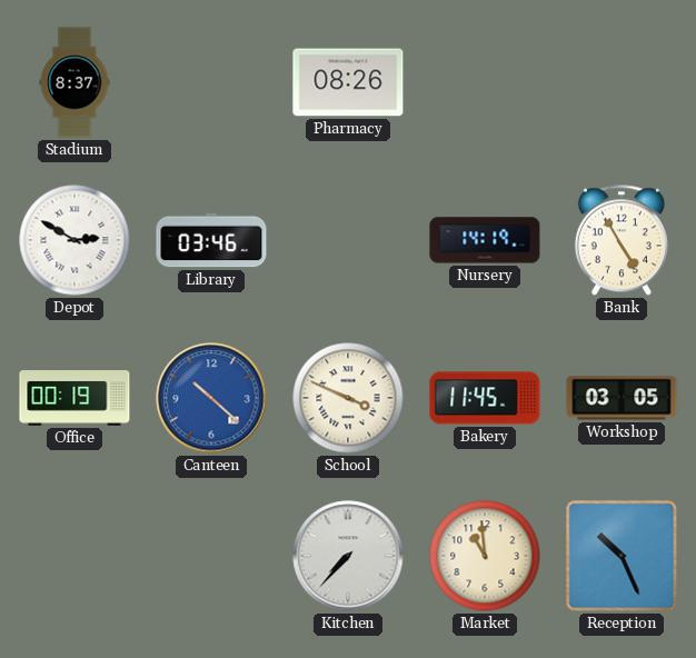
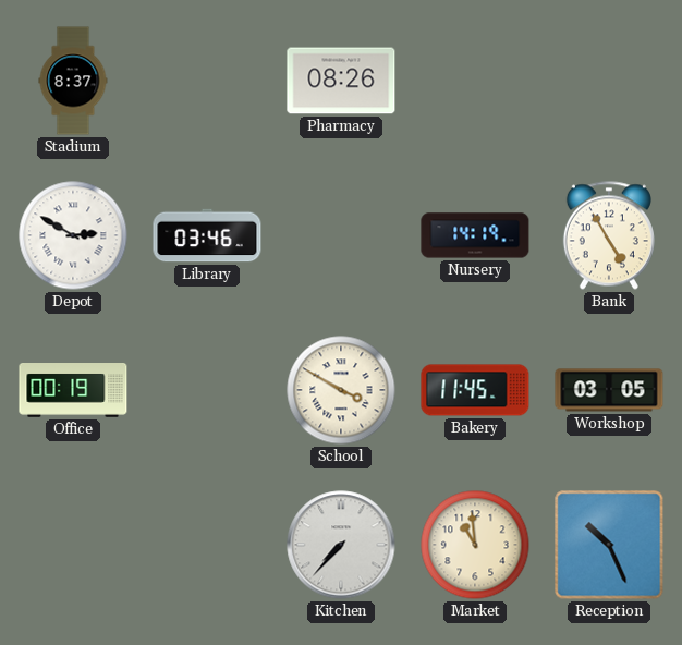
Canteen: 10:22 -> none (211, 398)
School: 3:49 -> 3:50 (341, 390)
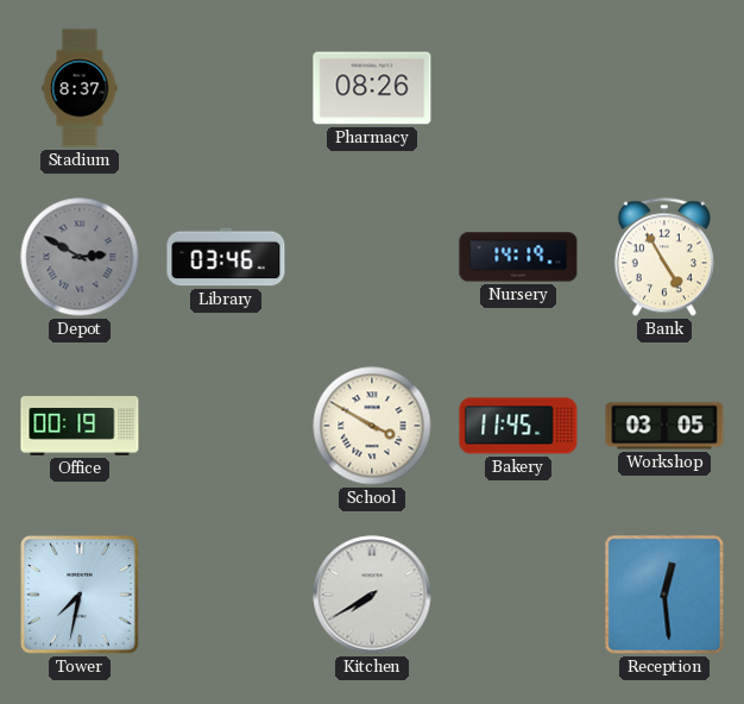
Depot dial: white -> grey (80, 257)
Tower: none -> 7:32 (80, 595)
Kitchen: 7:37 -> 7:40 (372, 595)
Market: 10:59 -> none (475, 545)
Reception: 10:26 -> 12:29 (664, 595)
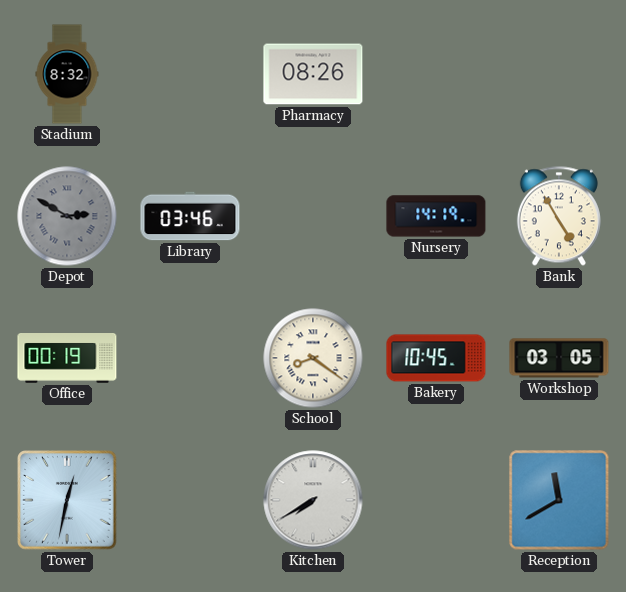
Stadium: 8:37 -> 8:32 (67, 74)
School: 3:50 -> 8:21 (313, 358)
Bakery: 11:45 -> 10:45 (436, 358)
Tower: 7:32 -> 12:32 (67, 500)
Reception: 12:29 -> 11:40 (559, 500)
